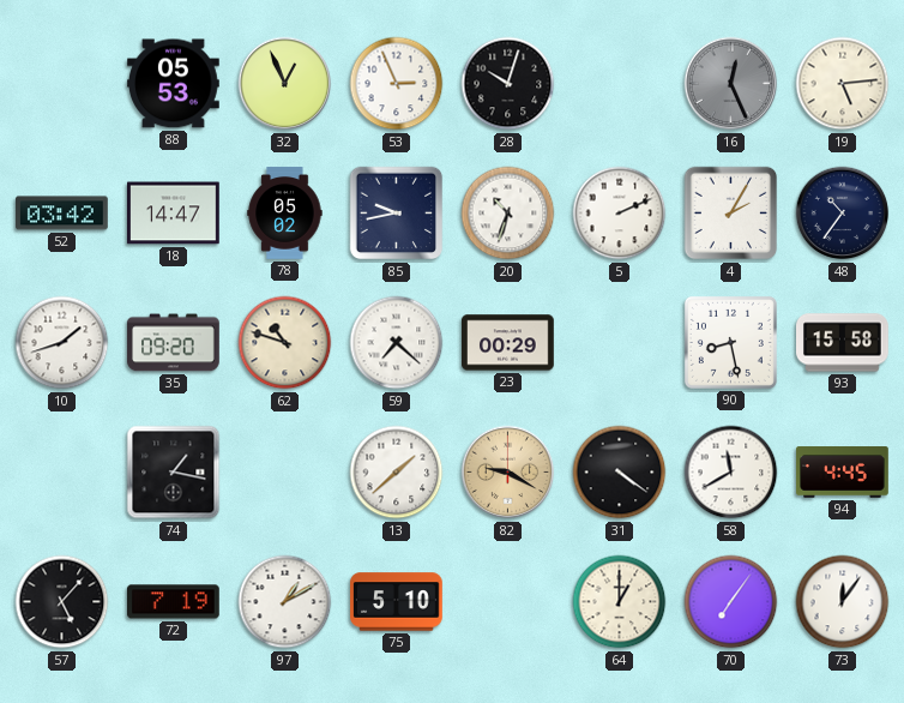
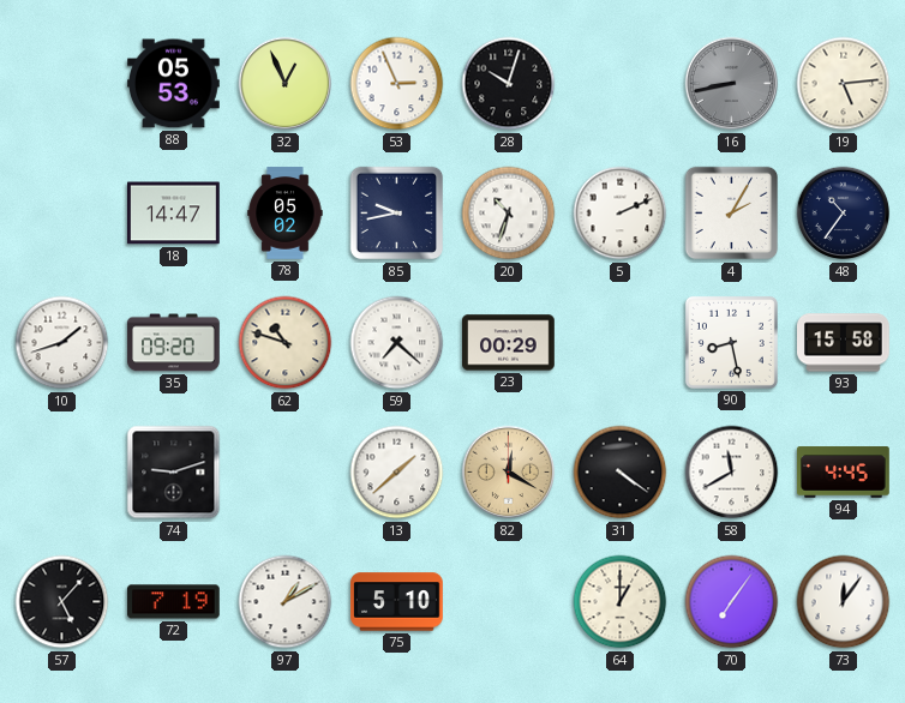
16: 12:26 -> 8:43 (732, 84)
52: 03:42 -> none (62, 214)
74: 1:17 -> 9:12 (174, 473)
82: 9:20 -> 12:20 (509, 473)
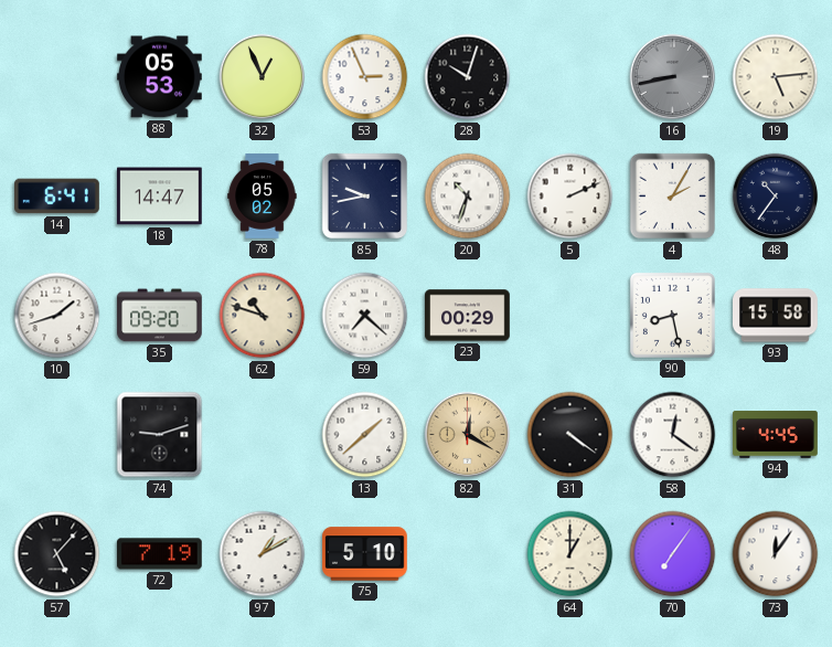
14: none -> 6:41 (57, 197)
58: 11:40 -> 12:21 (673, 435)
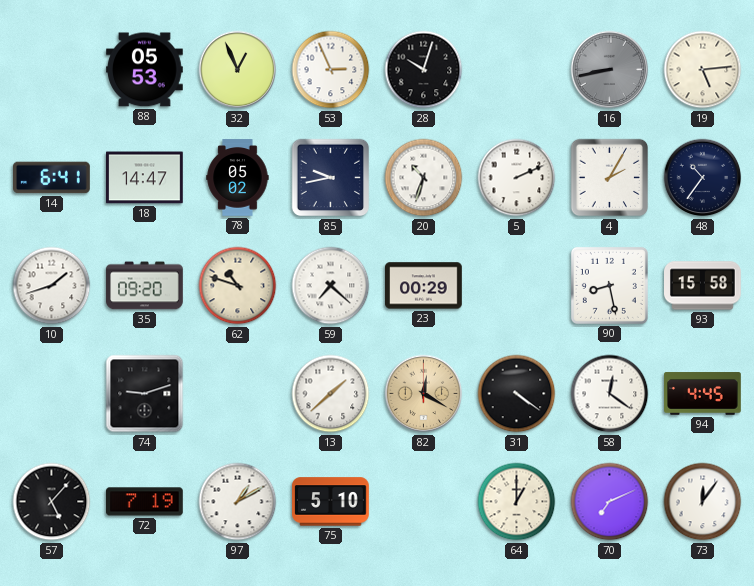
70: 7:06 -> 7:11 (610, 502)
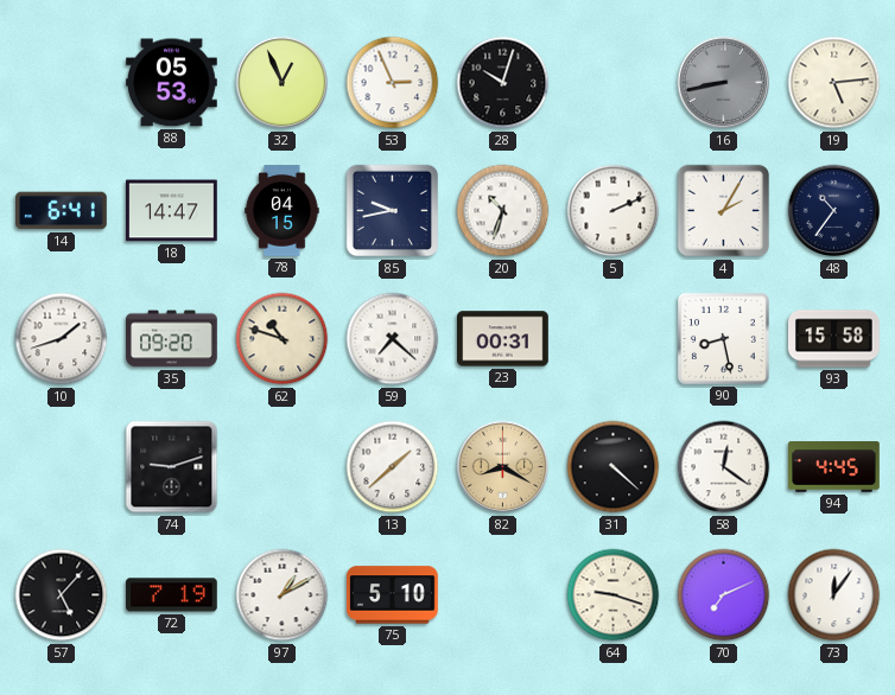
78: 05:02 -> 04:15 (283, 211)
23: 00:29 -> 00:31 (503, 339)
82: 12:20 -> 8:20 (503, 467)
31: 4:21 -> 4:22 (614, 467)
64: 1:00 -> 9:18 (614, 595)
